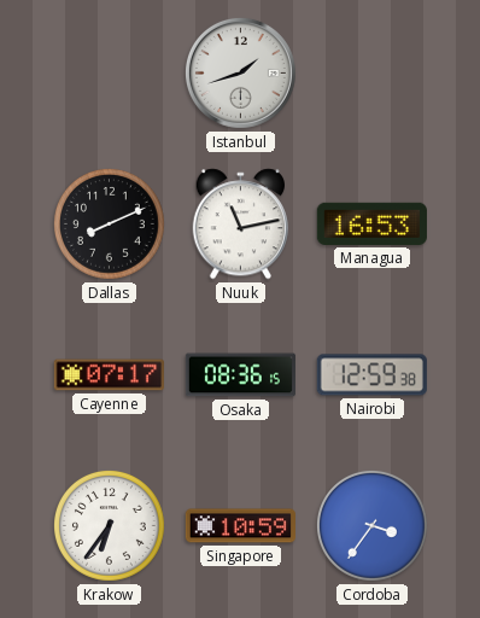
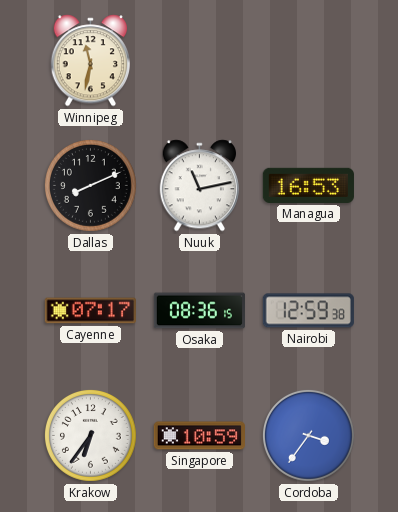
Winnipeg: none -> 11:32 (90, 61)
Istanbul: 1:42 -> none (240, 72)
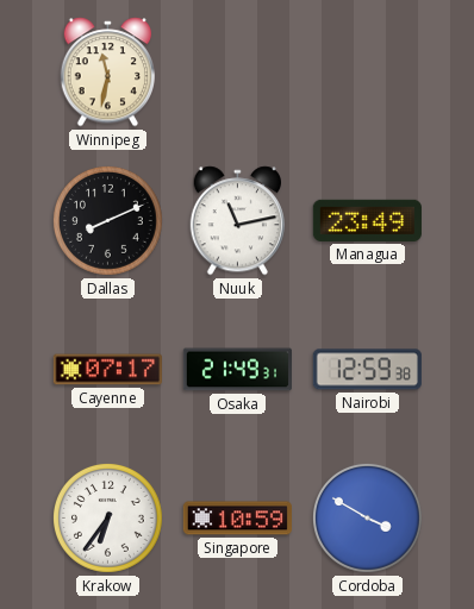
Managua: 16:53 -> 23:49 (367, 220)
Osaka: 08:36 -> 21:49 (237, 370)
Cordoba: 3:36 -> 3:50 (367, 517)
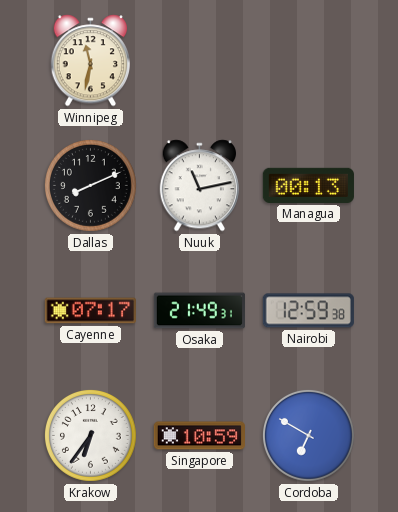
Managua: 23:49 -> 00:13 (308, 185)
Cordoba: 3:50 -> 6:50 (308, 435)
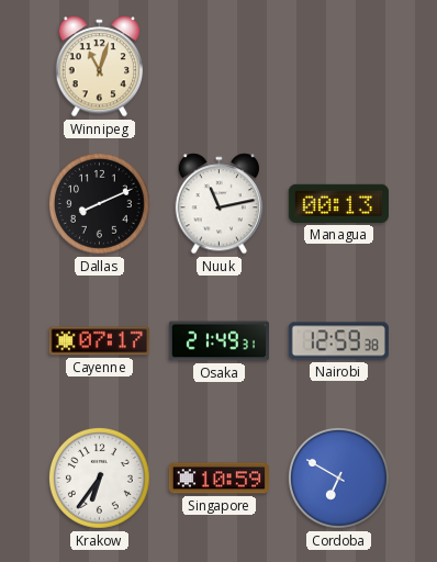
Winnipeg: 11:32 -> 11:03 (99, 67)
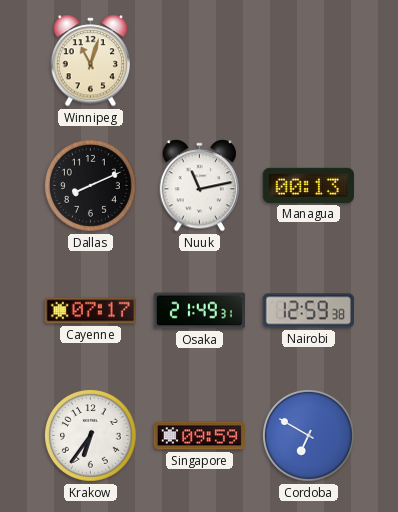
Singapore: 10:59 -> 09:59 (199, 436)
